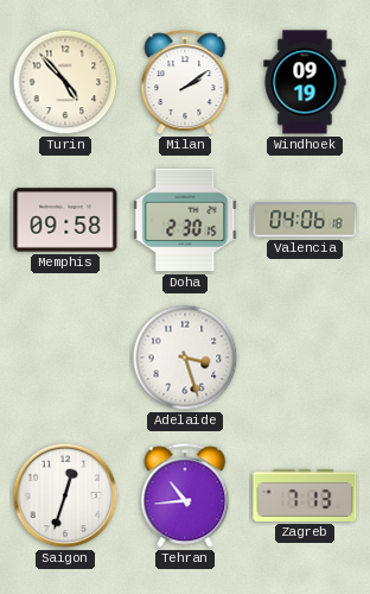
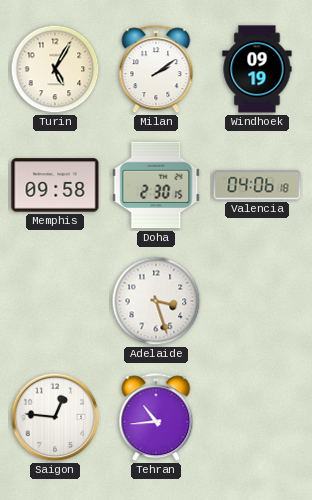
Turin: 4:53 -> 5:05 (55, 69)
Saigon: 12:33 -> 12:46 (55, 417)
Zagreb: 7:13 -> none (305, 495)
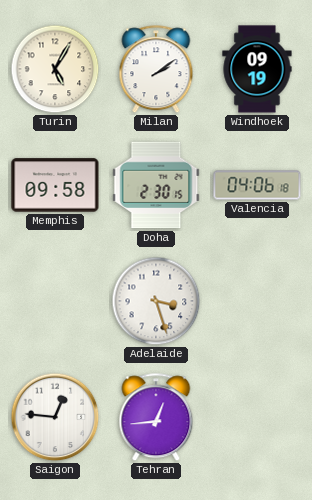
Tehran: 10:44 -> 12:44 (156, 418)
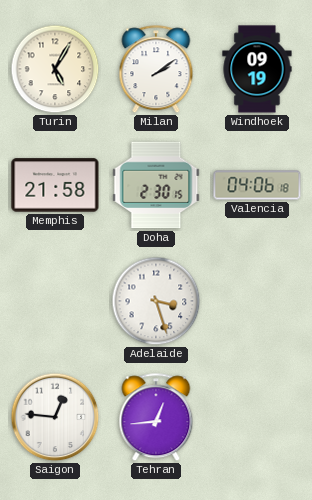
Memphis: 09:58 -> 21:58 (55, 185)
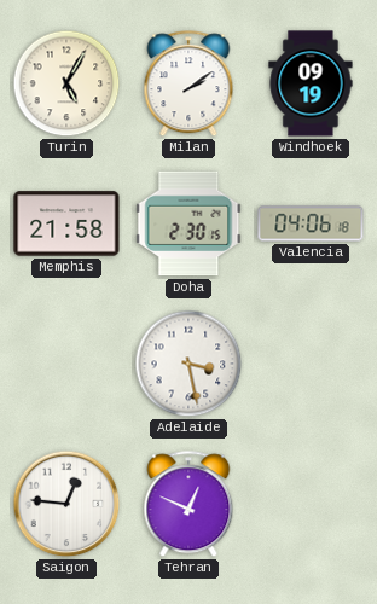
Adelaide: 3:27 -> 3:28 (188, 364)
Tehran: 12:44 -> 12:49 (188, 505)
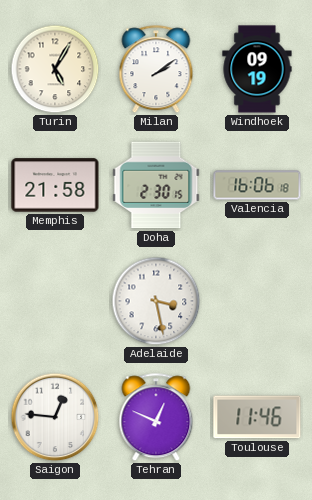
Valencia: 04:06 -> 16:06 (257, 185)
Toulouse: none -> 11:46 (257, 417)
